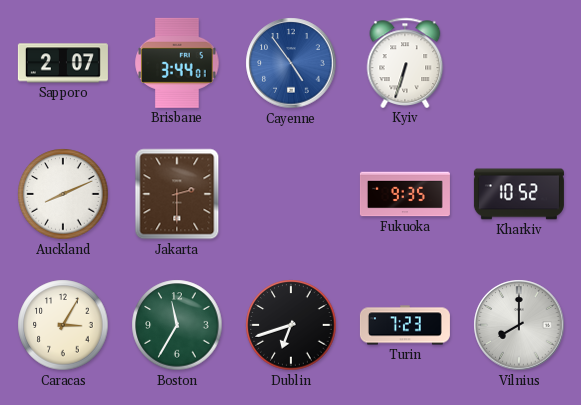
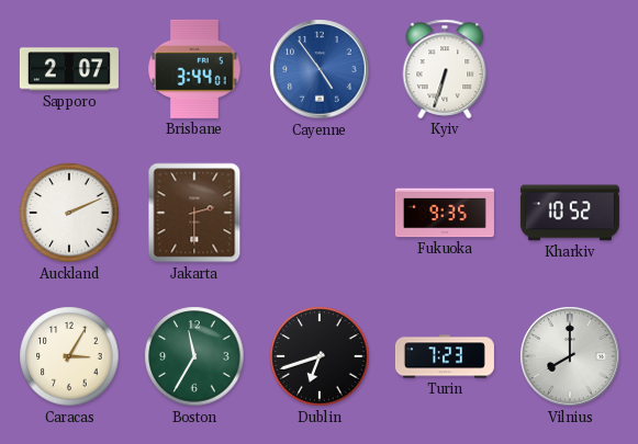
Auckland: 8:11 -> 2:11 (69, 213)
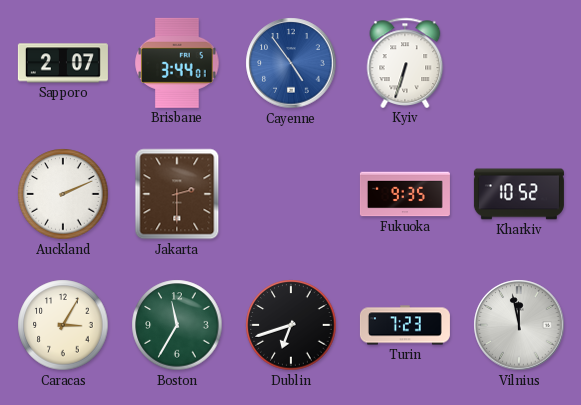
Vilnius: 8:00 -> 11:58 (519, 325)
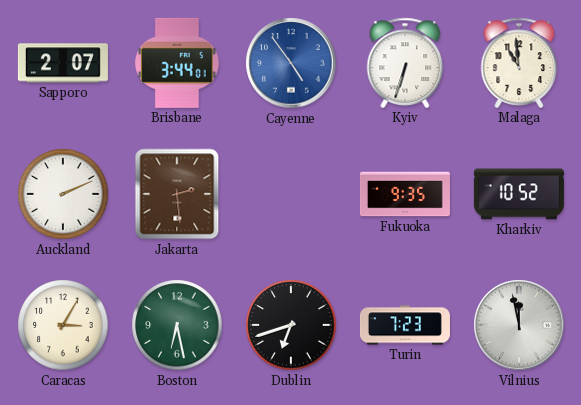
Malaga: none -> 10:59 (519, 63)
Jakarta: 2:30 -> 2:29 (177, 194)
Boston: 11:35 -> 6:28 (177, 325)
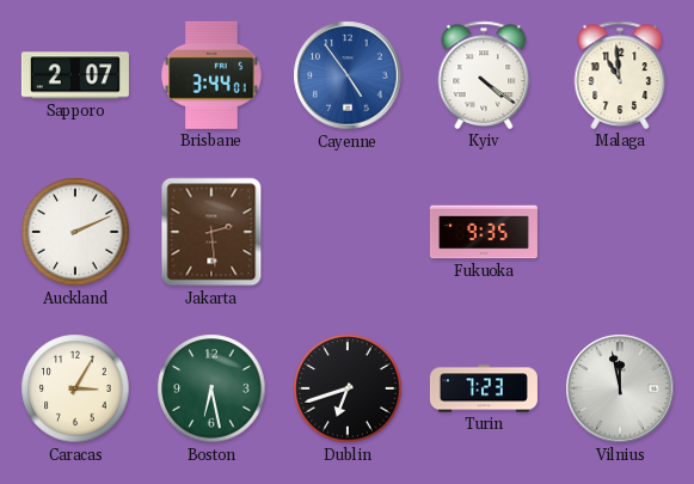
Kyiv: 6:33 -> 4:21 (484, 75)
Kharkiv: 10:52 -> none (519, 194)
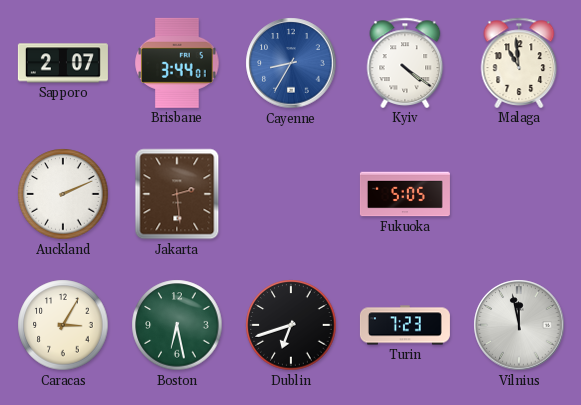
Cayenne: 4:54 -> 8:35 (291, 63)
Fukuoka: 9:35 -> 5:05 (405, 194)
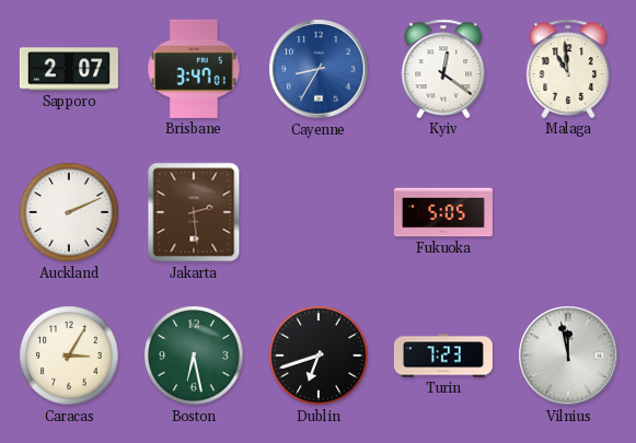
Brisbane: 3:44 -> 3:47 (194, 69)
Kyiv: 4:21 -> 12:21 (443, 69)
